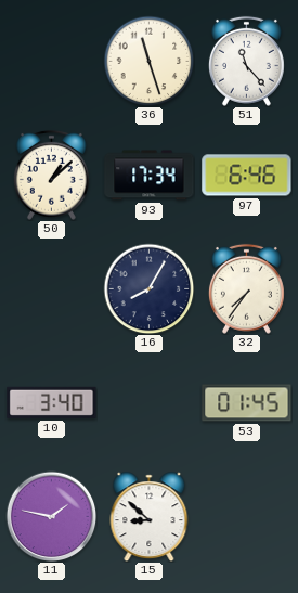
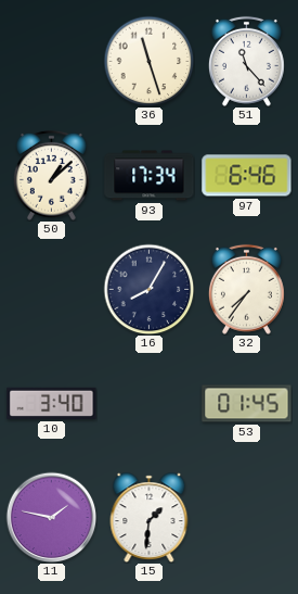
15: 8:52 -> 1:31 (150, 518)
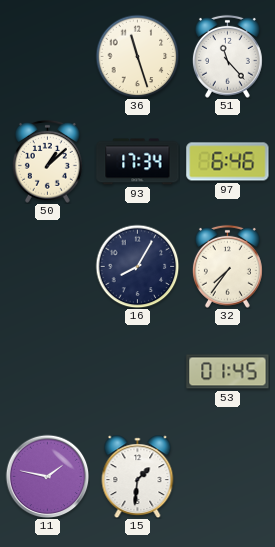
10: 3:40 -> none (52, 403)
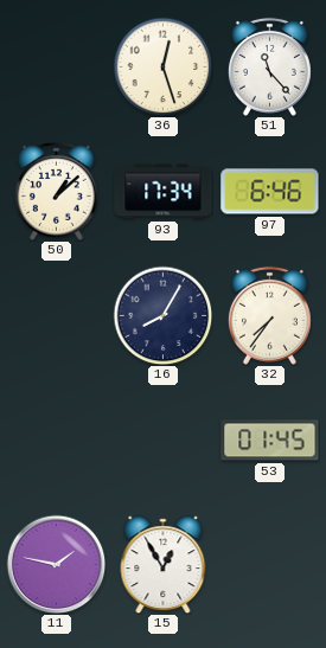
36: 11:27 -> 12:27 (162, 66)
15: 1:31 -> 12:55 (164, 565)
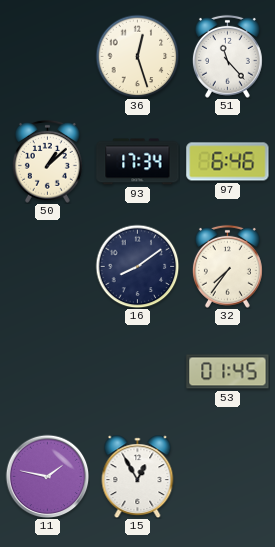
16: 8:05 -> 8:09 (137, 266)
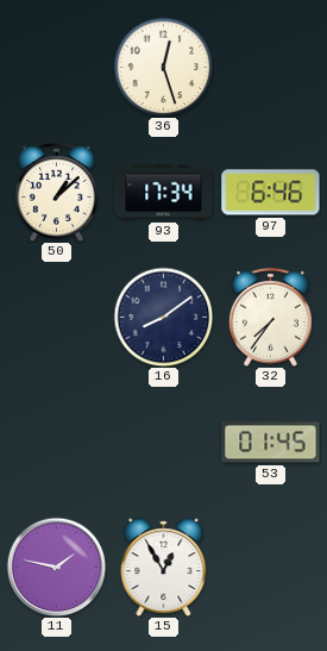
51: 11:23 -> none (227, 56)
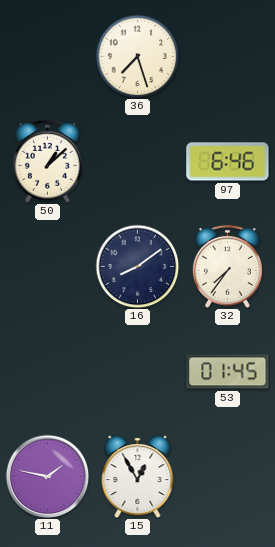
36: 12:27 -> 7:27 (137, 56)
93: 17:34 -> none (164, 193)
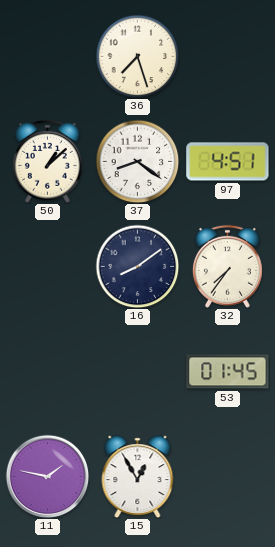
37: none -> 8:21 (137, 161)
97: 6:46 -> 4:51 (228, 162)
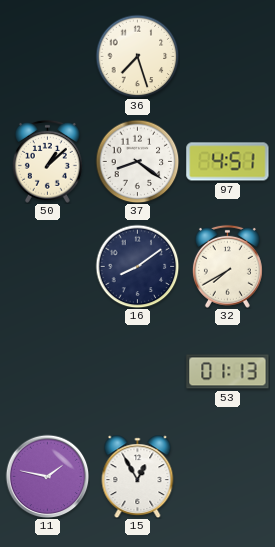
32: 7:36 -> 7:40 (227, 266)
53: 01:45 -> 01:13 (228, 372)
